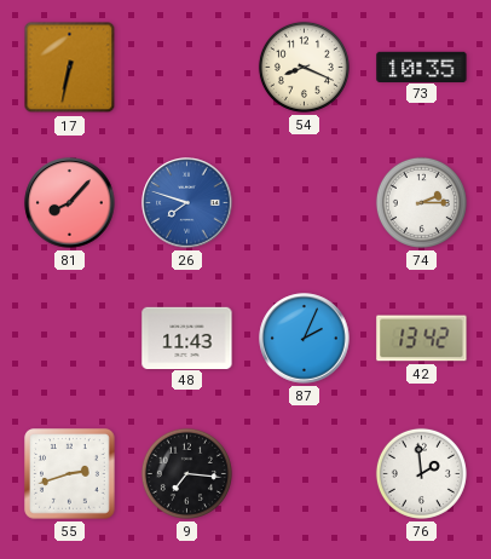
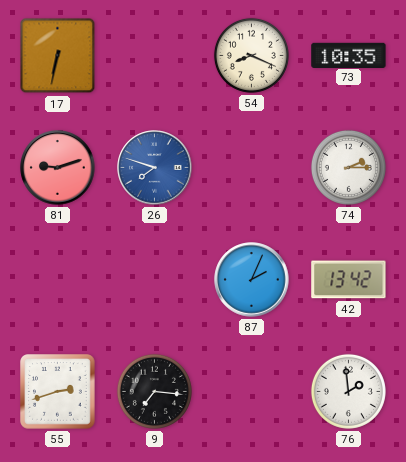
81: 8:07 -> 9:12 (58, 168)
48: 11:43 -> none (187, 338)
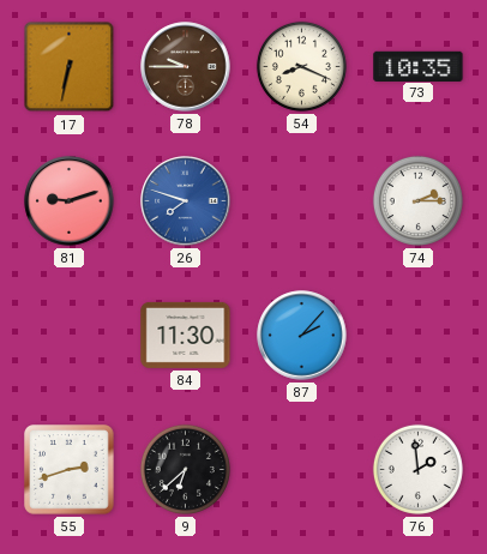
78: none -> 9:45 (186, 67)
84: none -> 11:30 (186, 335)
87: 2:04 -> 2:07 (302, 336)
42: 13:42 -> none (349, 280)
9: 7:16 -> 6:38 (185, 469)
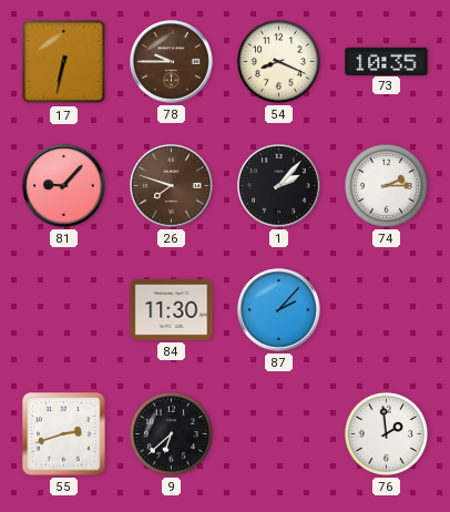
81: 9:12 -> 9:07 (64, 186)
26 dial: blue -> brown (172, 186)
1: none -> 2:07 (279, 186)
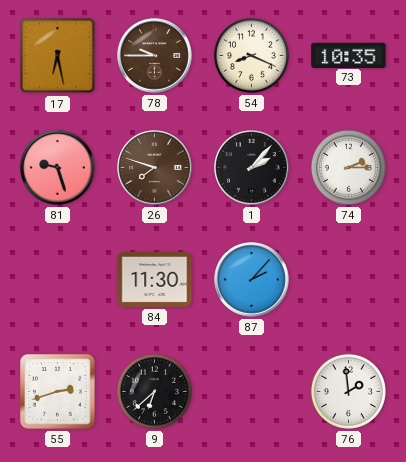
17: 6:32 -> 6:28 (58, 56)
81: 9:07 -> 9:27 (58, 168)
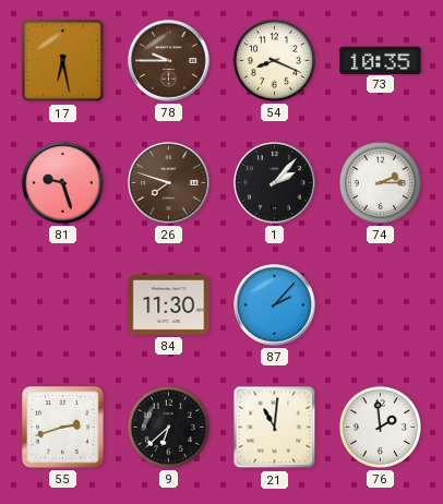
21: none -> 11:01 (275, 428)
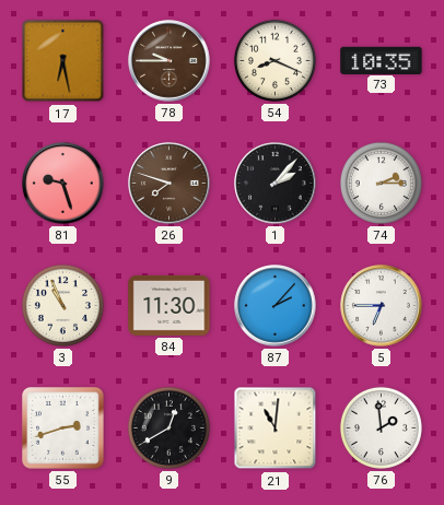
3: none -> 10:56 (62, 305)
5: none -> 6:45 (382, 306)
9: 6:38 -> 12:40 (168, 427)
